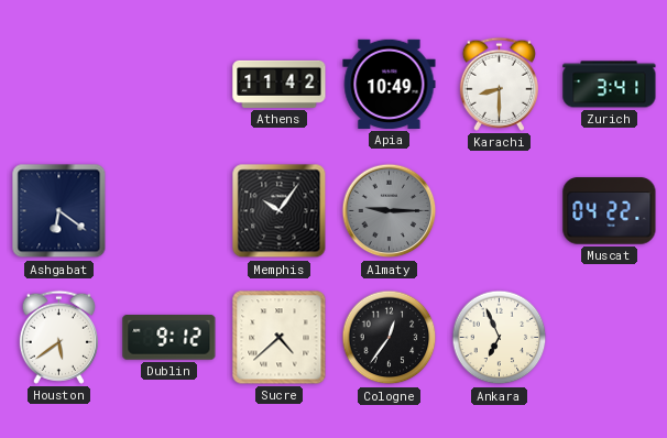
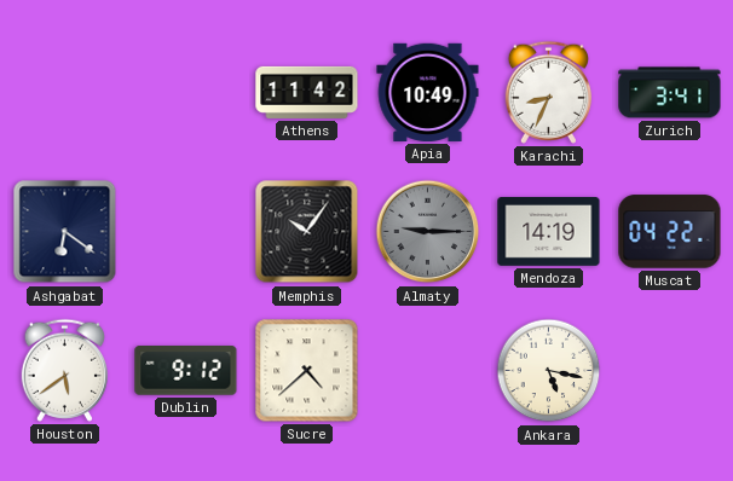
Karachi: 8:30 -> 8:34 (548, 92)
Mendoza: none -> 14:19 (549, 232)
Cologne: 12:36 -> none (390, 338)
Ankara: 6:56 -> 5:17 (549, 371)
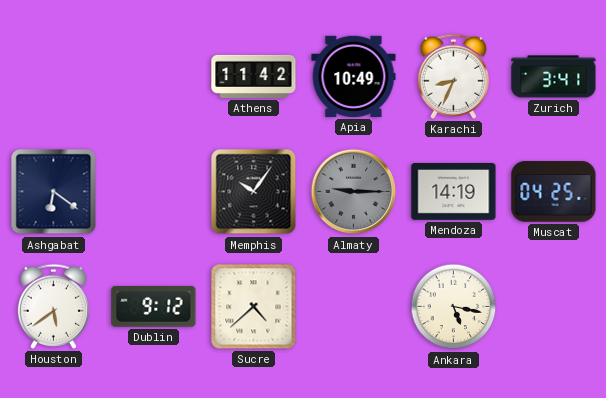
Muscat: 04:22 -> 04:25 (554, 192)
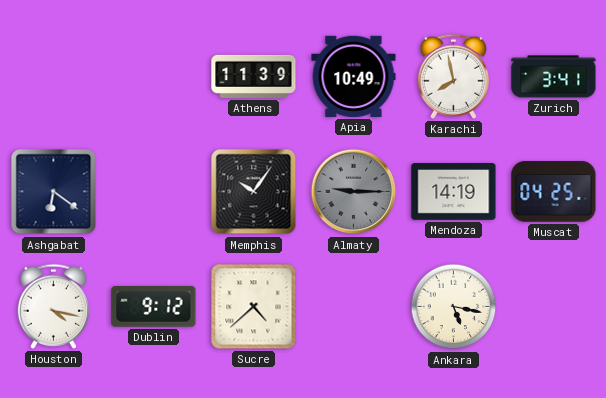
Athens: 11:42 -> 11:39 (254, 76)
Karachi: 8:34 -> 7:58 (453, 76)
Houston: 5:39 -> 4:17 (53, 306)
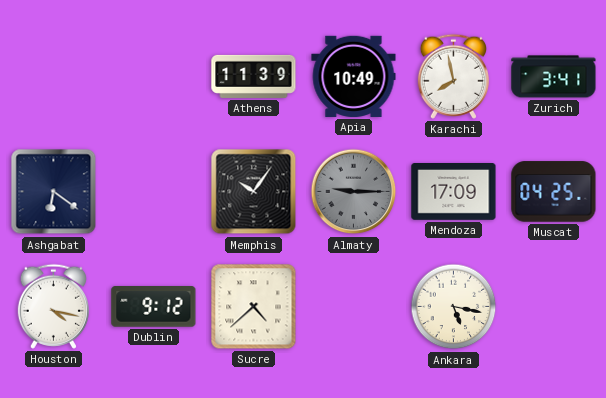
Mendoza: 14:19 -> 17:09 (454, 192)
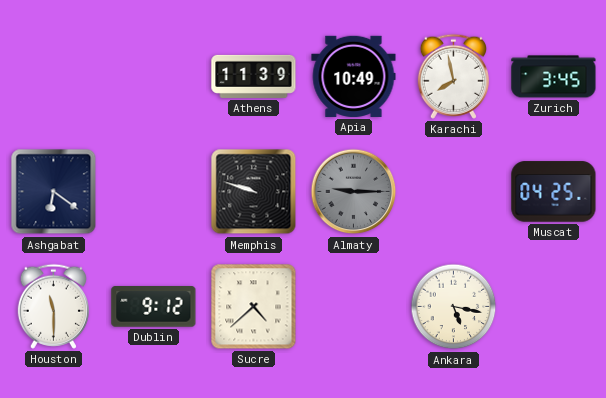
Zurich: 3:41 -> 3:45 (554, 77)
Memphis: 10:06 -> 9:48 (254, 192)
Mendoza: 17:09 -> none (454, 192)
Houston: 4:17 -> 11:30 (53, 306)
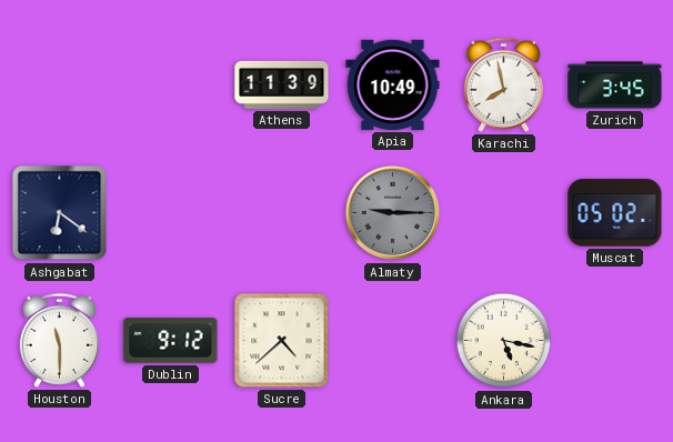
Memphis: 9:48 -> none (254, 192)
Muscat: 04:25 -> 05:02 (615, 213)
